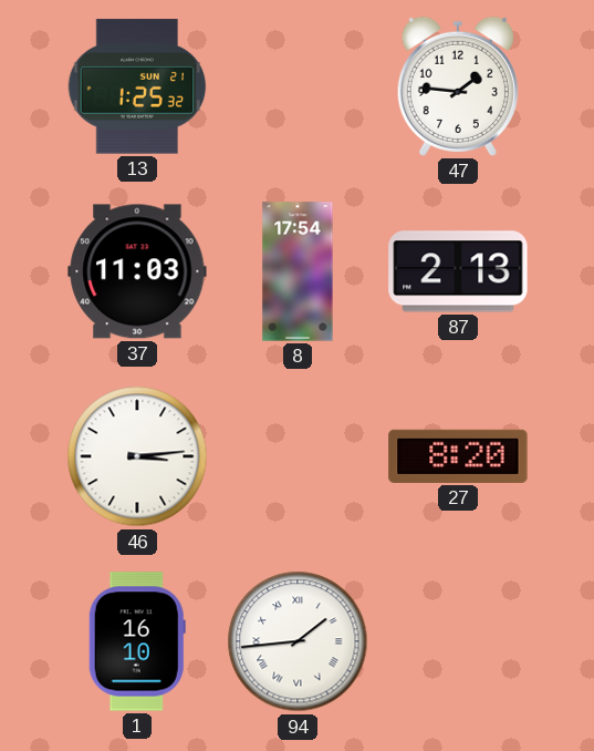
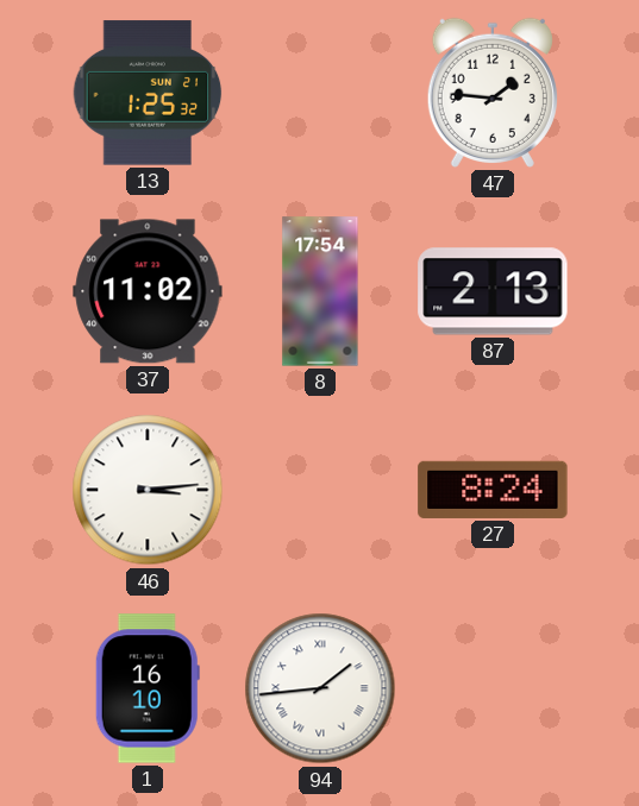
37: 11:03 -> 11:02 (148, 291)
27: 8:20 -> 8:24 (493, 490)
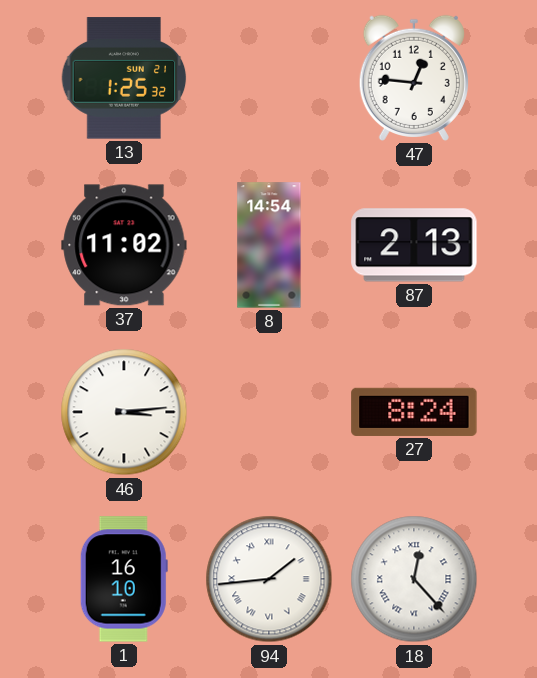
47: 1:46 -> 12:46 (414, 78)
8: 17:54 -> 14:54 (269, 245)
18: none -> 12:23 (414, 579)
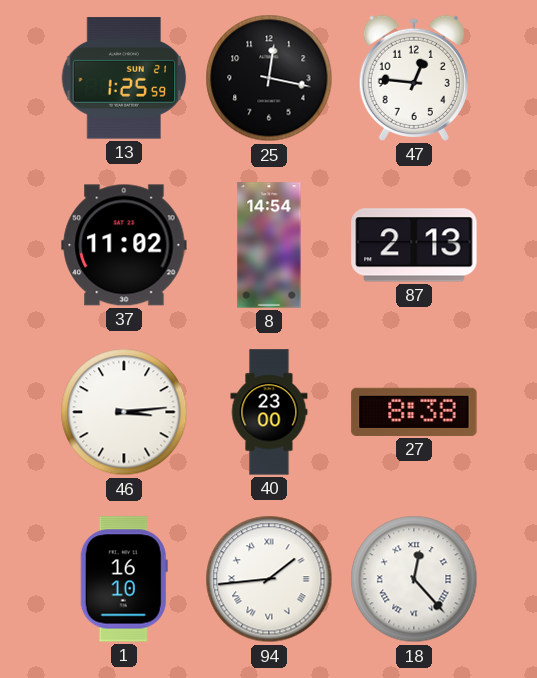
13: 1:25:32 -> 1:25:59 (124, 78)
25: none -> 12:17 (269, 78)
40: none -> 23:00 (269, 412)
27: 8:24 -> 8:38 (414, 412)
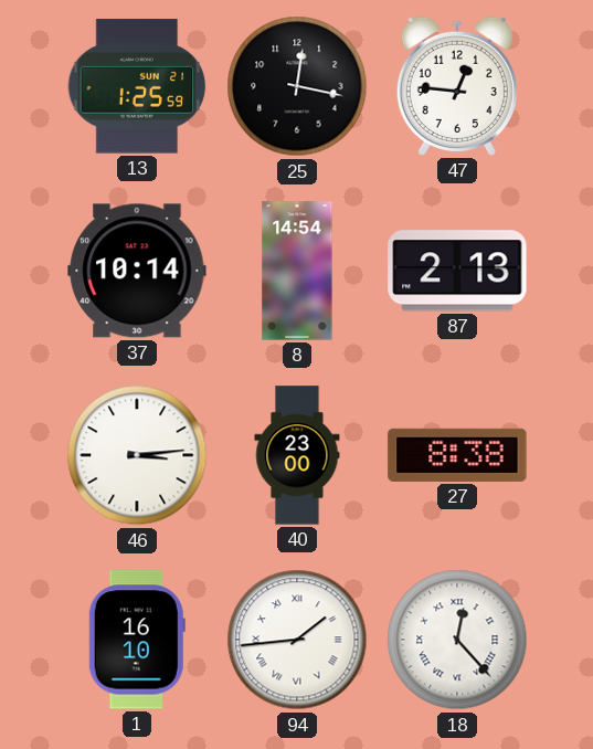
37: 11:02 -> 10:14 (137, 271)
